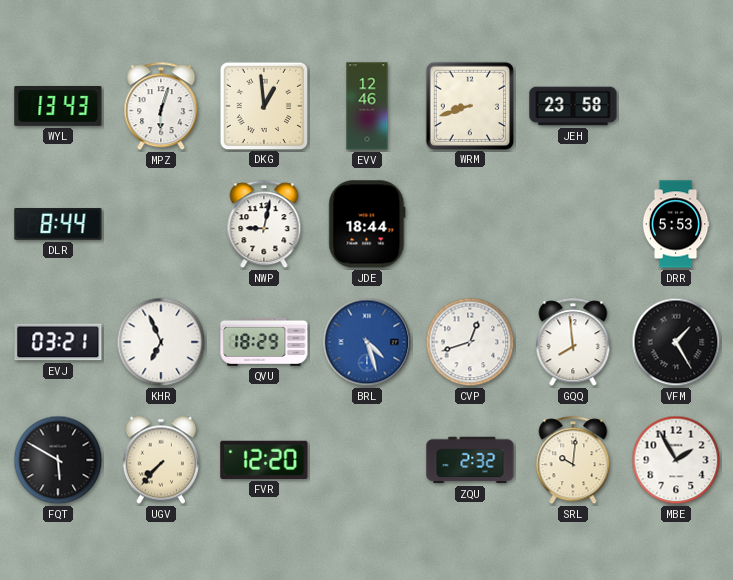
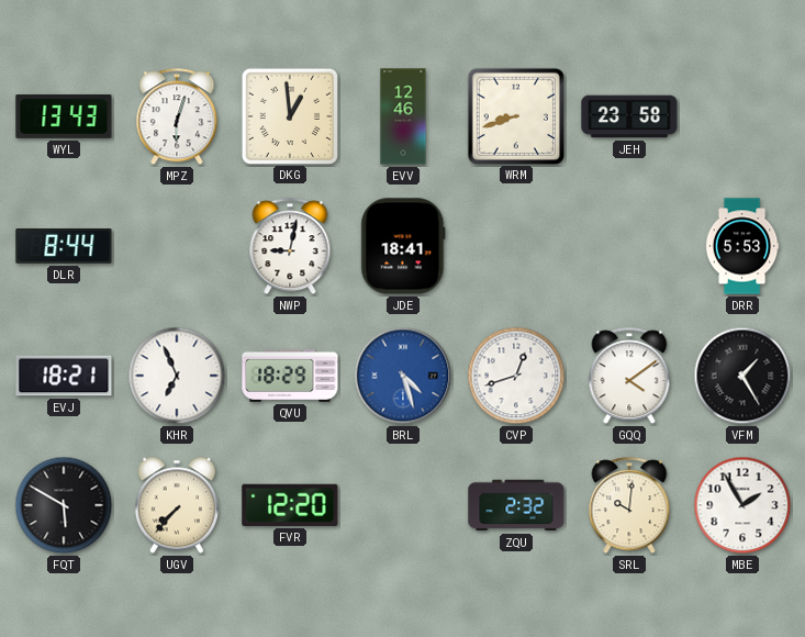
JDE: 18:44 -> 18:41 (403, 246)
EVJ: 03:21 -> 18:21 (64, 376)
GQQ: 7:59 -> 4:09 (629, 377)
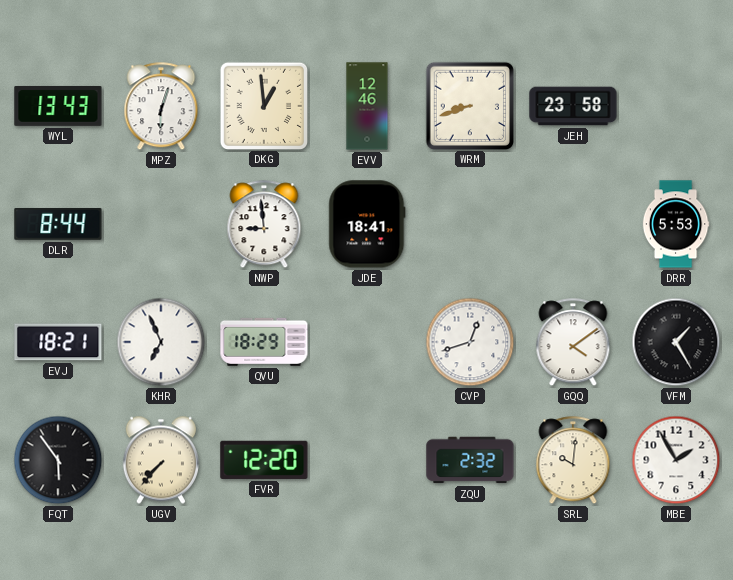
NWP: 9:02 -> 8:59 (264, 225)
BRL: 4:27 -> none (403, 376)
FQT: 5:50 -> 5:54 (58, 460)
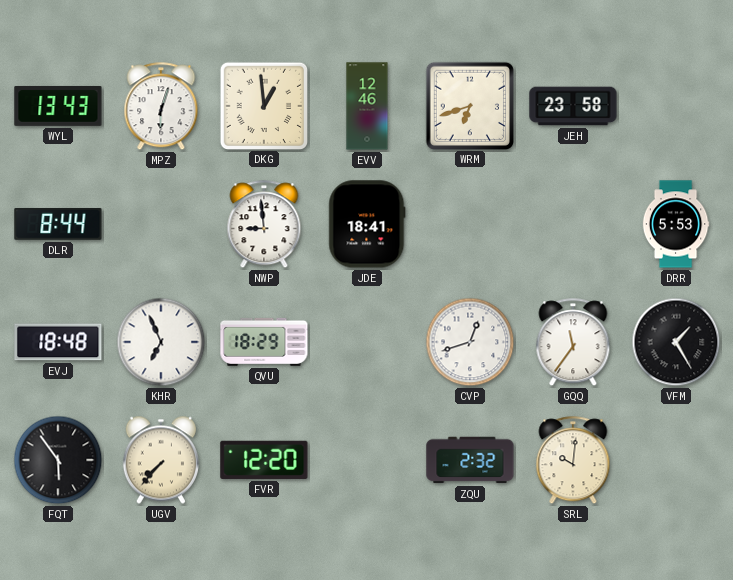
WRM: 8:42 -> 6:42 (469, 105)
EVJ: 18:21 -> 18:48 (58, 342)
GQQ: 4:09 -> 11:36 (573, 343)
MBE: 1:55 -> none (676, 460)
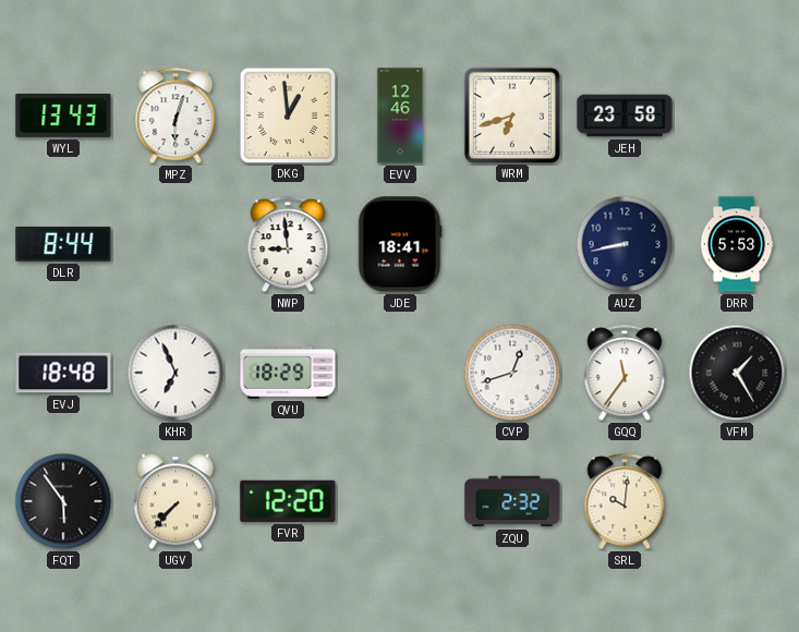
AUZ: none -> 8:43 (625, 244)
